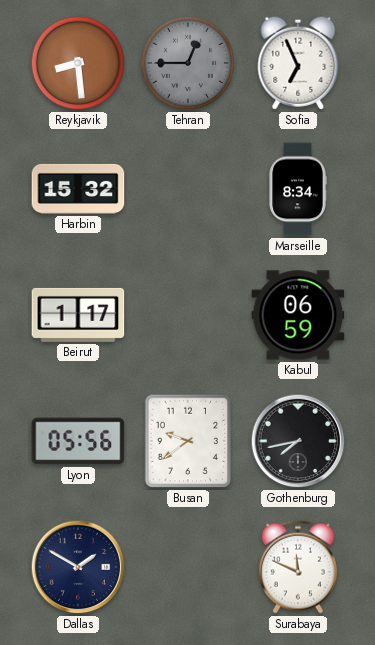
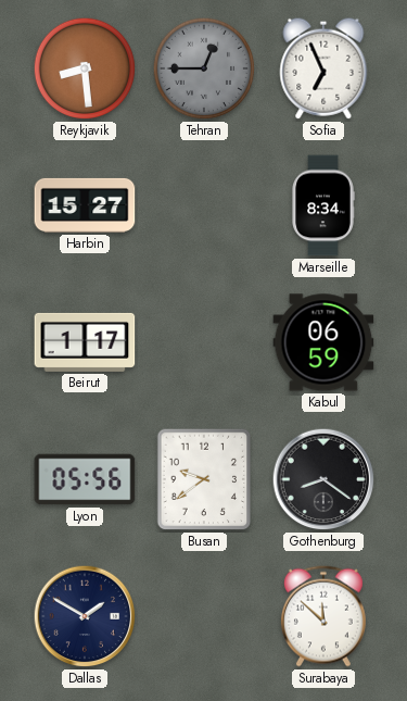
Harbin: 15:32 -> 15:27 (85, 205)
Gothenburg: 7:43 -> 8:21 (323, 479)
Surabaya: 11:49 -> 11:52 (323, 616)
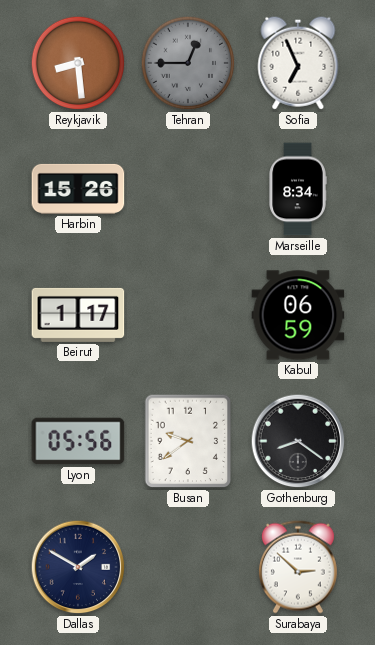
Harbin: 15:27 -> 15:26 (78, 189)
Surabaya: 11:52 -> 2:52 (298, 567)
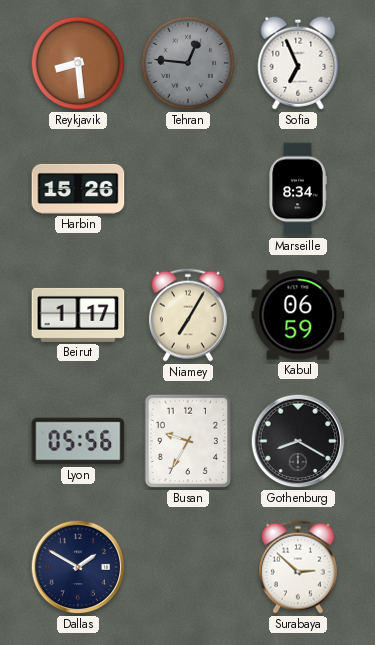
Tehran: 12:45 -> 12:46 (188, 63)
Niamey: none -> 7:05 (188, 315)
Busan: 9:39 -> 9:35 (188, 441)
Gothenburg: 8:21 -> 8:20 (298, 441)
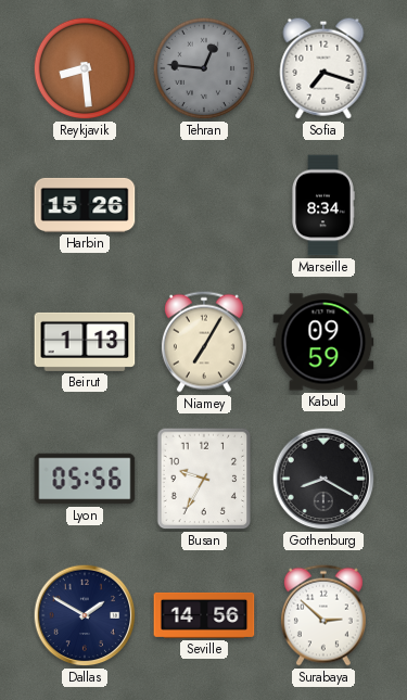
Sofia: 6:56 -> 7:18 (323, 68)
Beirut: 1:17 -> 1:13 (85, 342)
Kabul: 06:59 -> 09:59 (323, 342)
Seville: none -> 14:56 (204, 615)
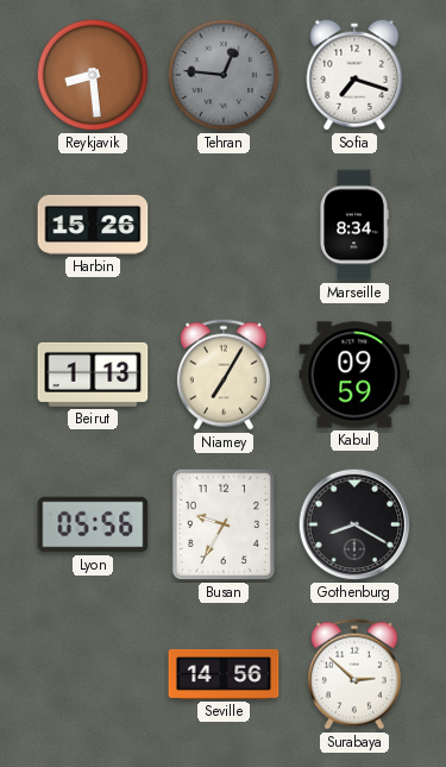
Dallas: 1:50 -> none (85, 615)
